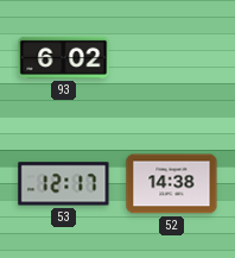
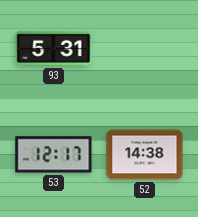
93: 6:02 -> 5:31 (54, 48)
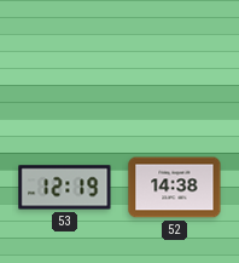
93: 5:31 -> none (54, 48)
53: 12:17 -> 12:19 (65, 188)
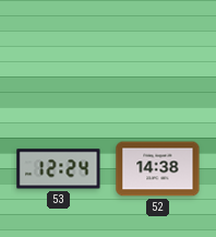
53: 12:19 -> 12:24 (59, 169)
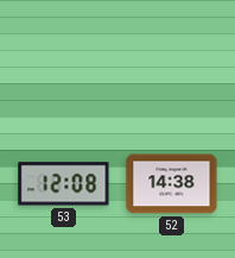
53: 12:24 -> 12:08 (64, 184)
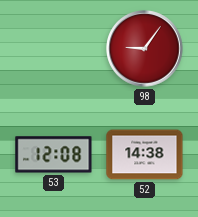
98: none -> 9:06 (145, 49)
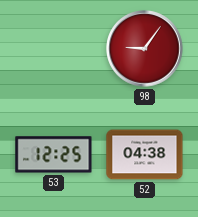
53: 12:08 -> 12:25 (54, 155)
52: 14:38 -> 04:38 (145, 155)
